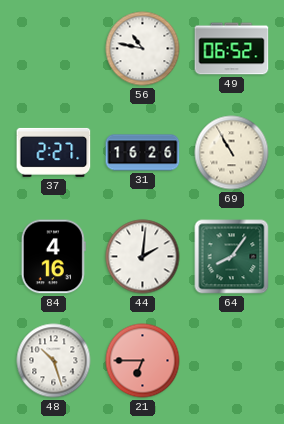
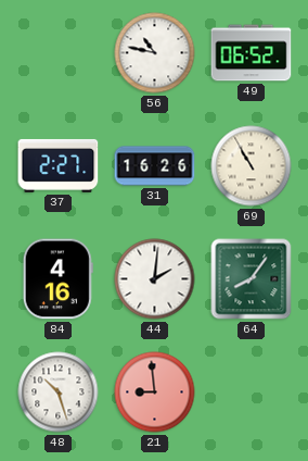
21: 6:45 -> 8:59 (155, 393)
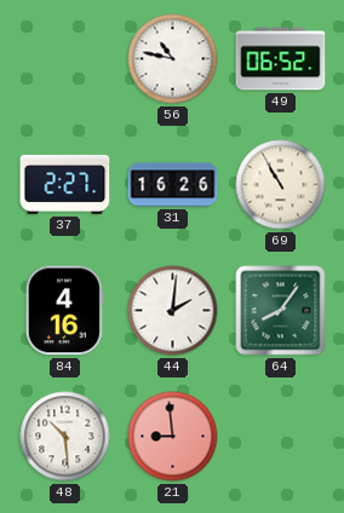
48: 10:27 -> 10:29 (65, 437)
